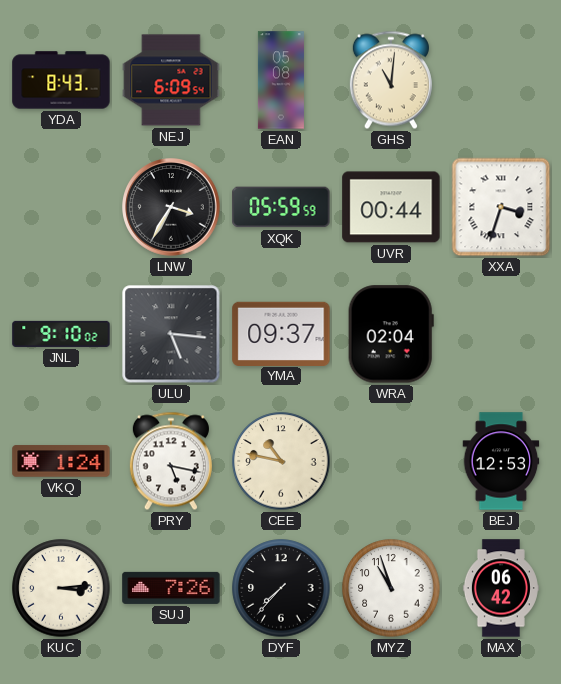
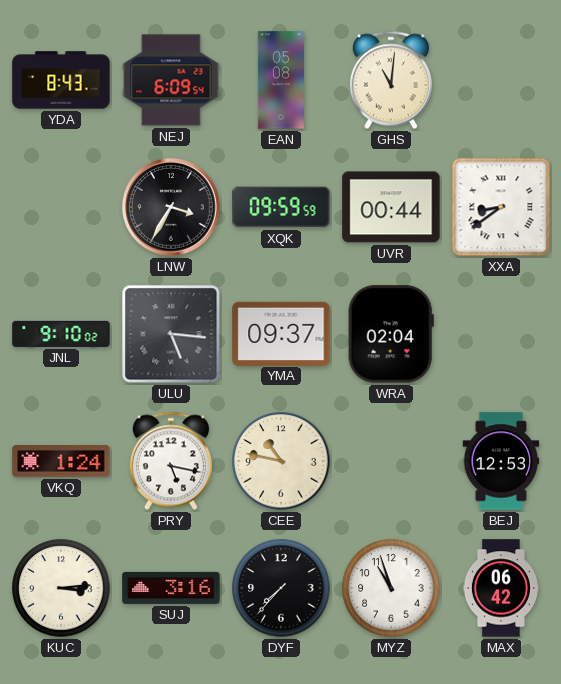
XQK: 05:59 -> 09:59 (281, 207)
XXA: 3:33 -> 8:39 (501, 207)
SUJ: 7:26 -> 3:16 (171, 588)
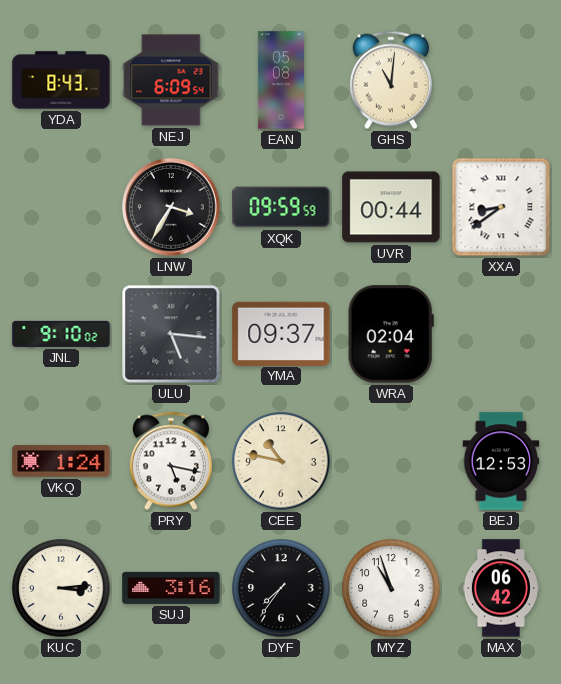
DYF: 7:37 -> 7:36 (281, 588)
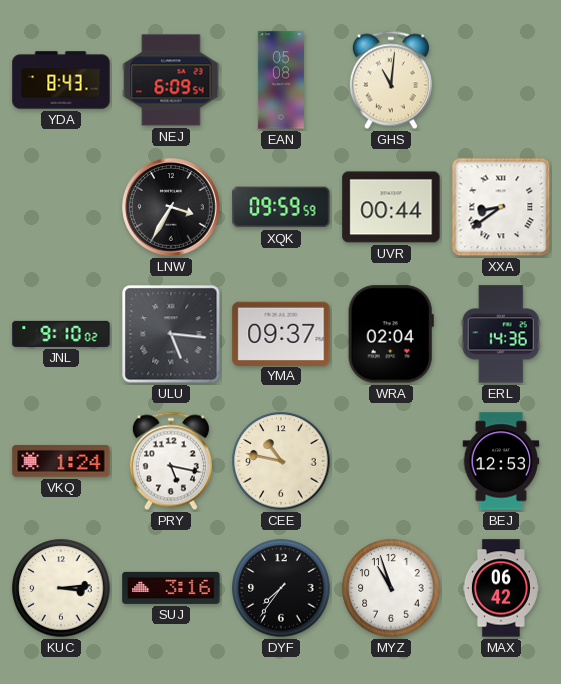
ERL: none -> 14:36 (501, 334)
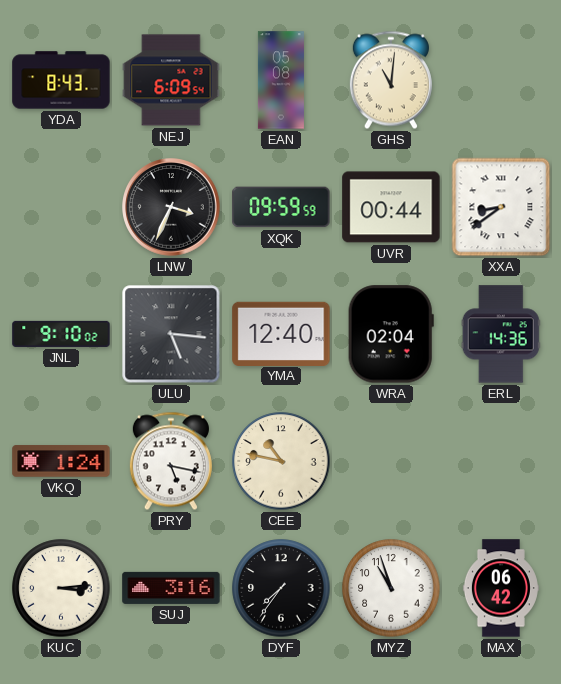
LNW: 3:35 -> 3:34 (171, 207)
YMA: 09:37 -> 12:40 (281, 333)
BEJ: 12:53 -> none (501, 461)
